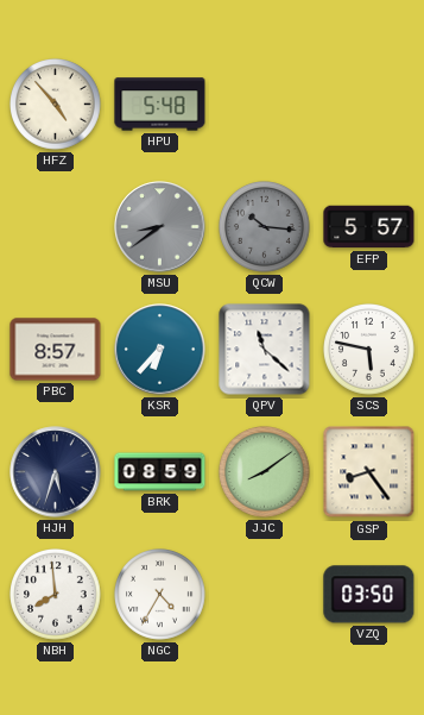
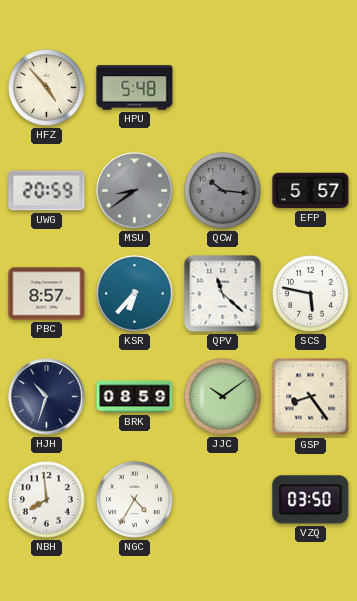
UWG: none -> 20:59 (47, 191)
HJH: 5:33 -> 10:33 (47, 397)
JJC: 8:09 -> 10:09 (223, 397)
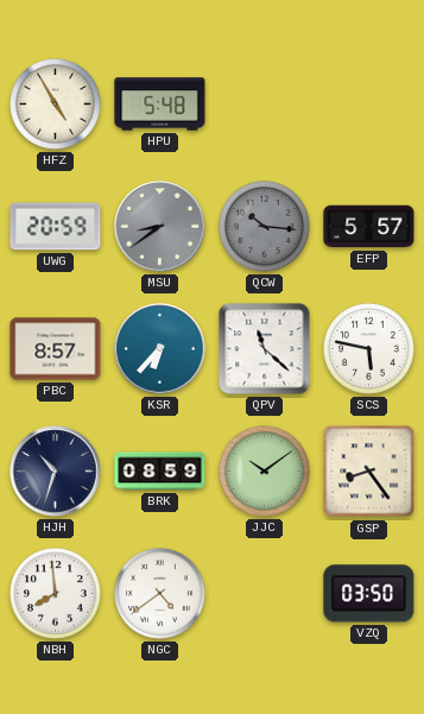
HFZ: 4:53 -> 4:55 (56, 105)
NGC: 4:35 -> 4:39 (160, 594)
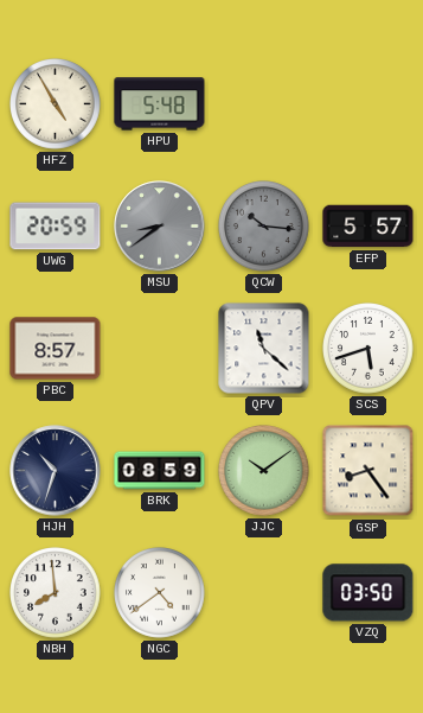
KSR: 6:37 -> none (160, 349)
SCS: 5:47 -> 5:42 (368, 349)
